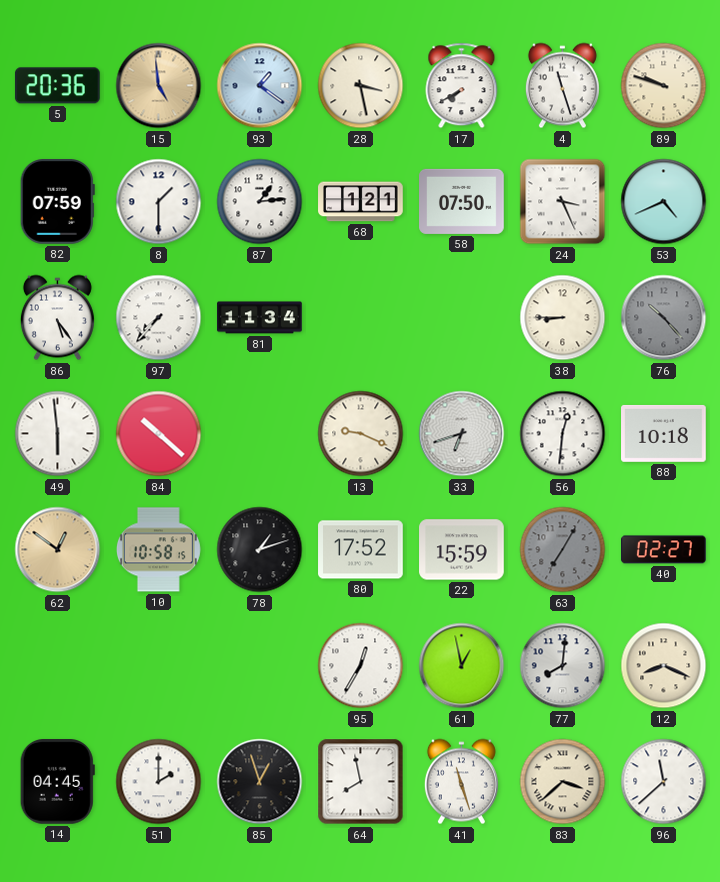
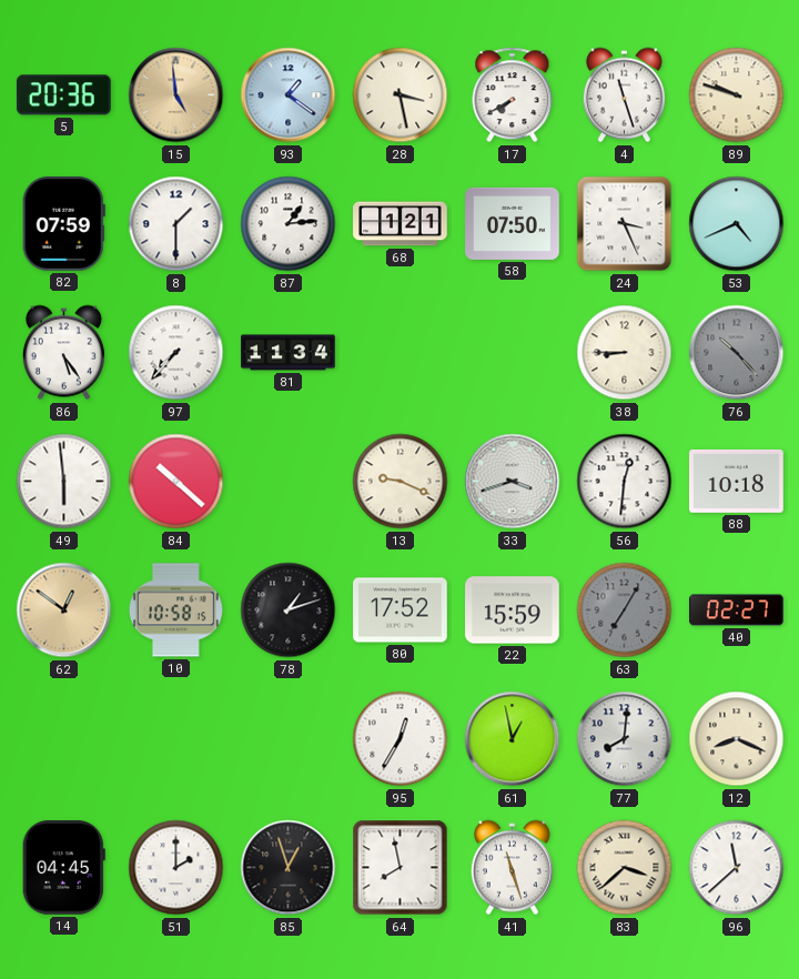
33: 6:42 -> 3:42 (513, 482)
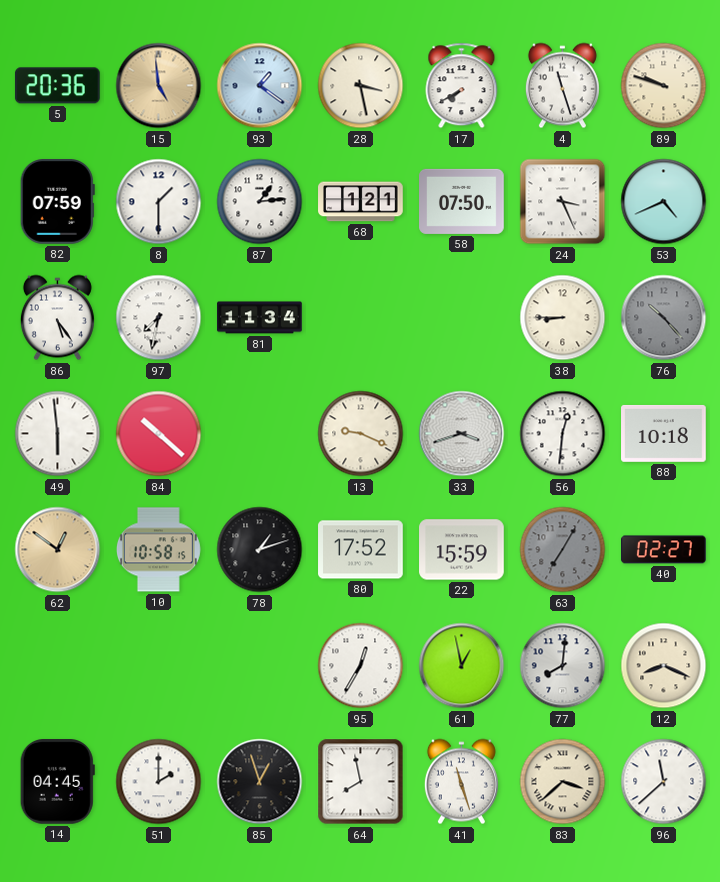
97: 7:37 -> 7:32 (159, 318)
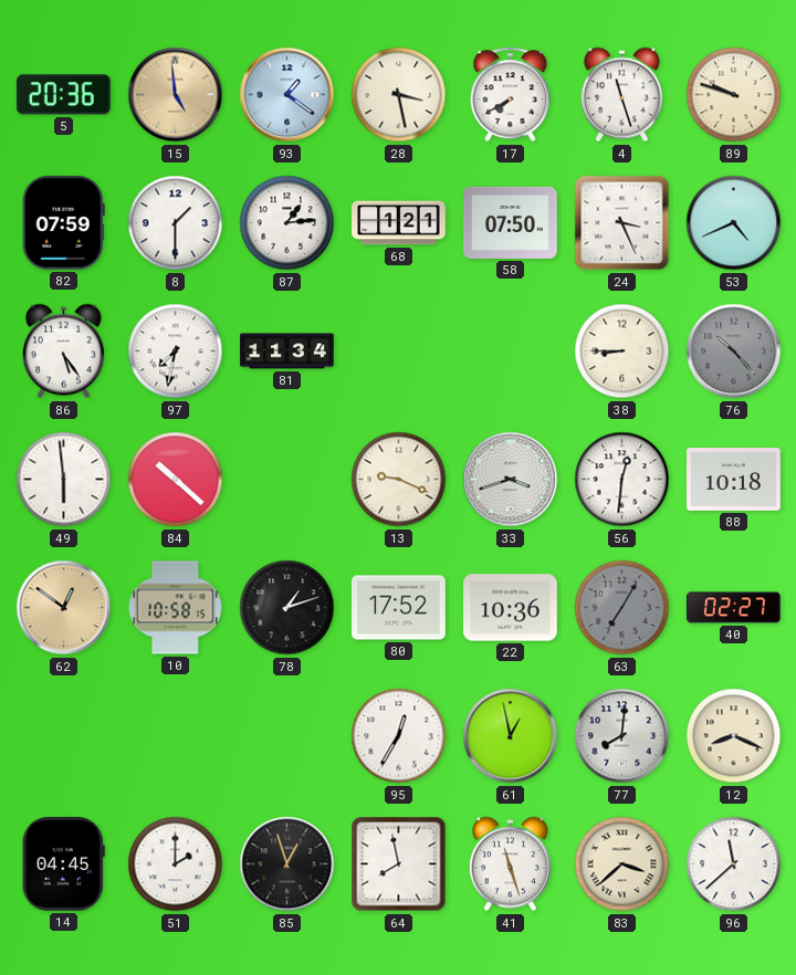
22: 15:59 -> 10:36 (511, 608)
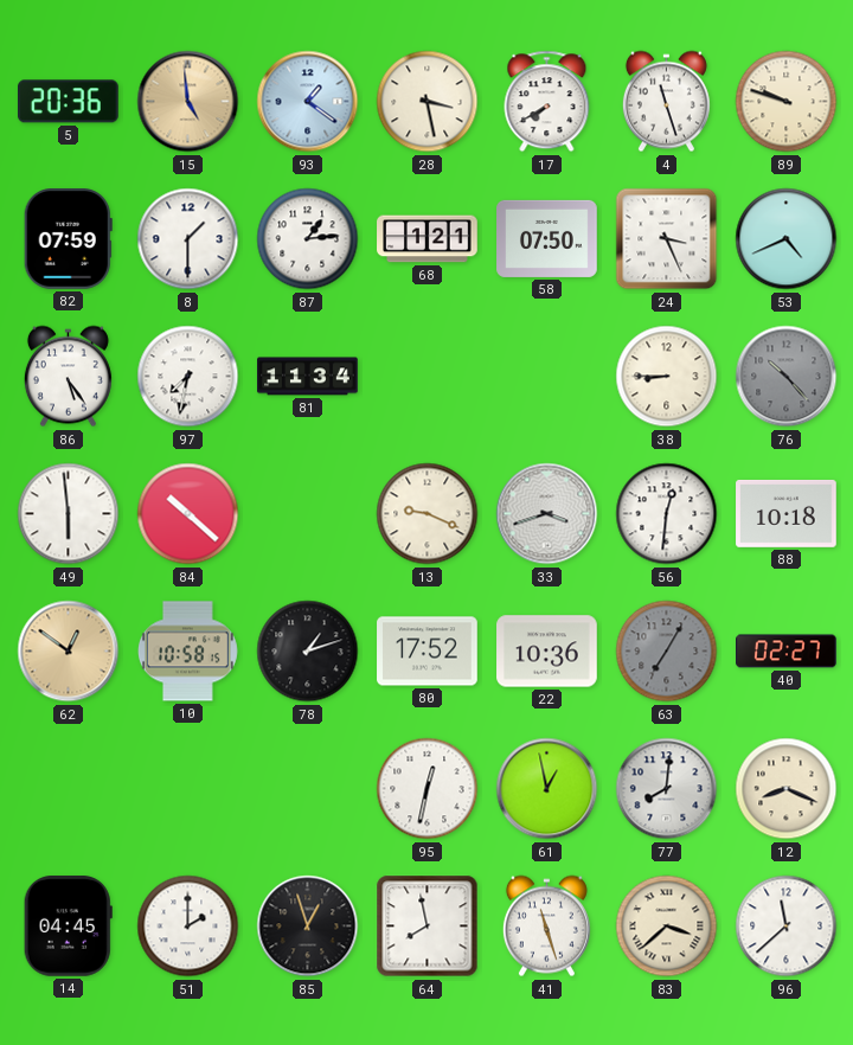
95: 12:35 -> 12:32 (428, 789)
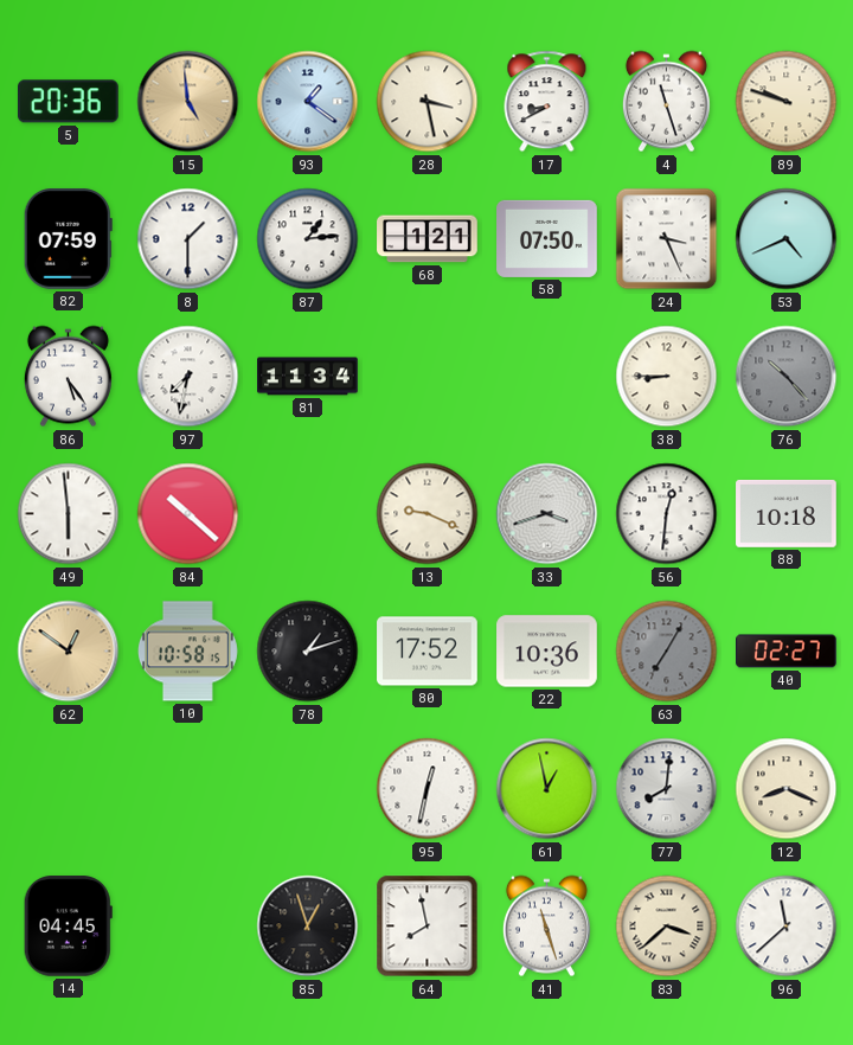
17: 7:40 -> 8:40 (547, 102)
51: 2:00 -> none (188, 927)
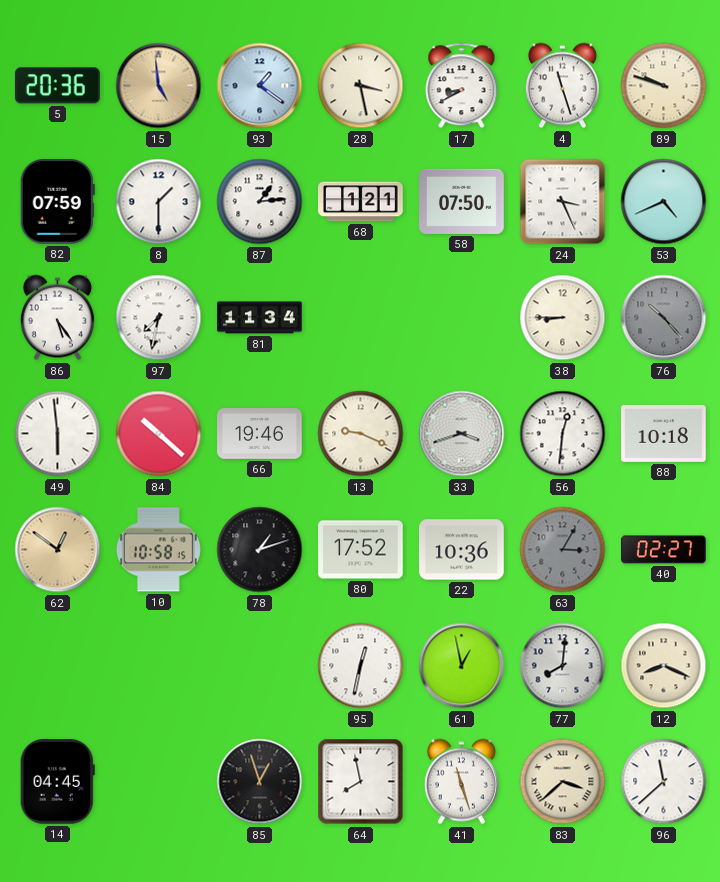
66: none -> 19:46 (260, 434)
63: 7:05 -> 3:05 (563, 550)
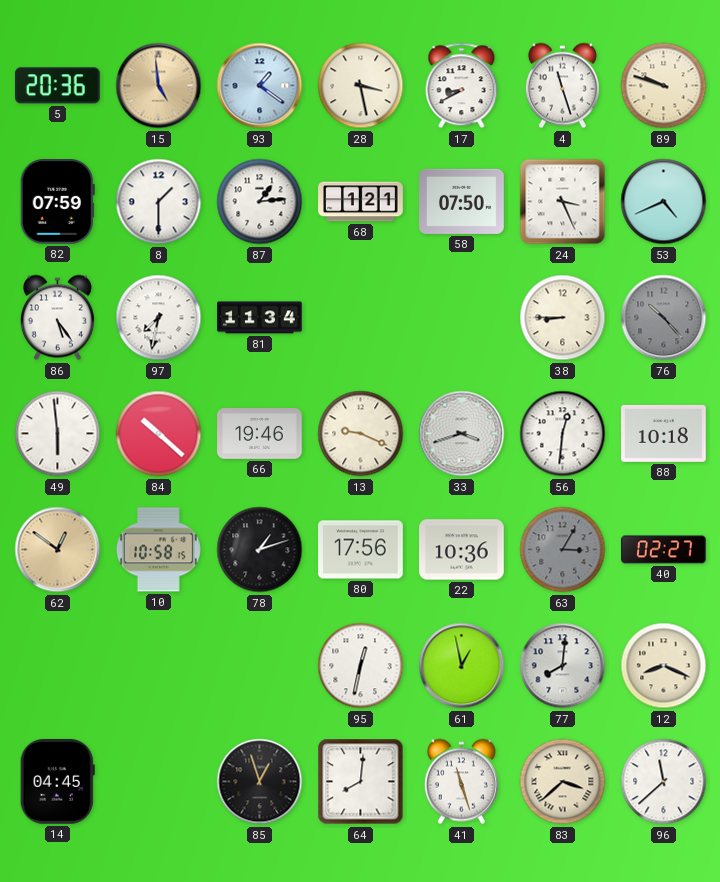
80: 17:52 -> 17:56 (361, 550)
64: 7:58 -> 8:01 (361, 782)
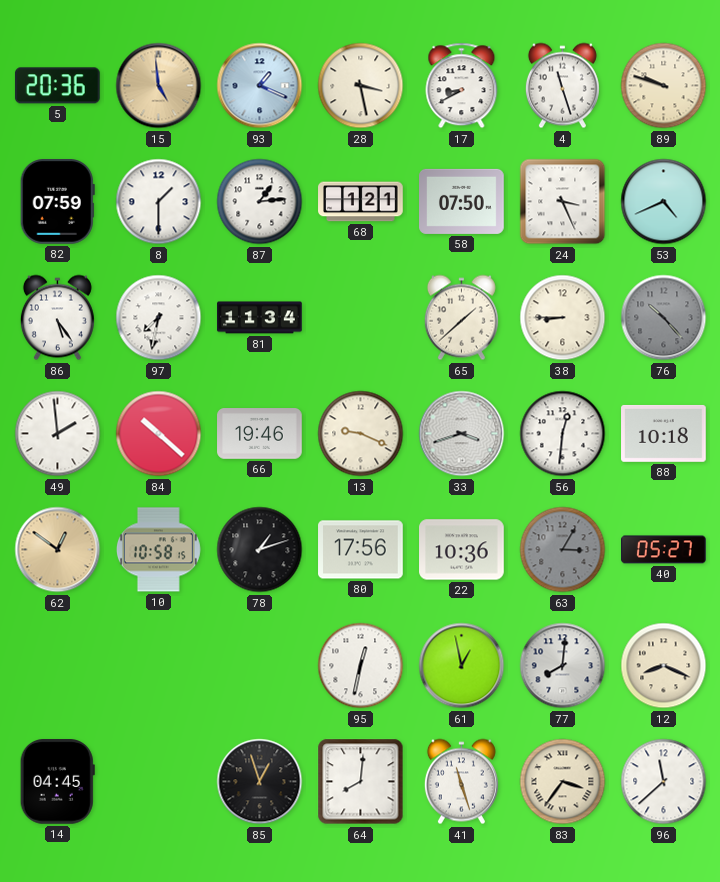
93: 1:21 -> 1:19 (260, 86)
65: none -> 1:38 (461, 318)
49: 5:59 -> 1:59 (58, 434)
40: 02:27 -> 05:27 (664, 550)
83: 3:38 -> 3:36 (563, 782)
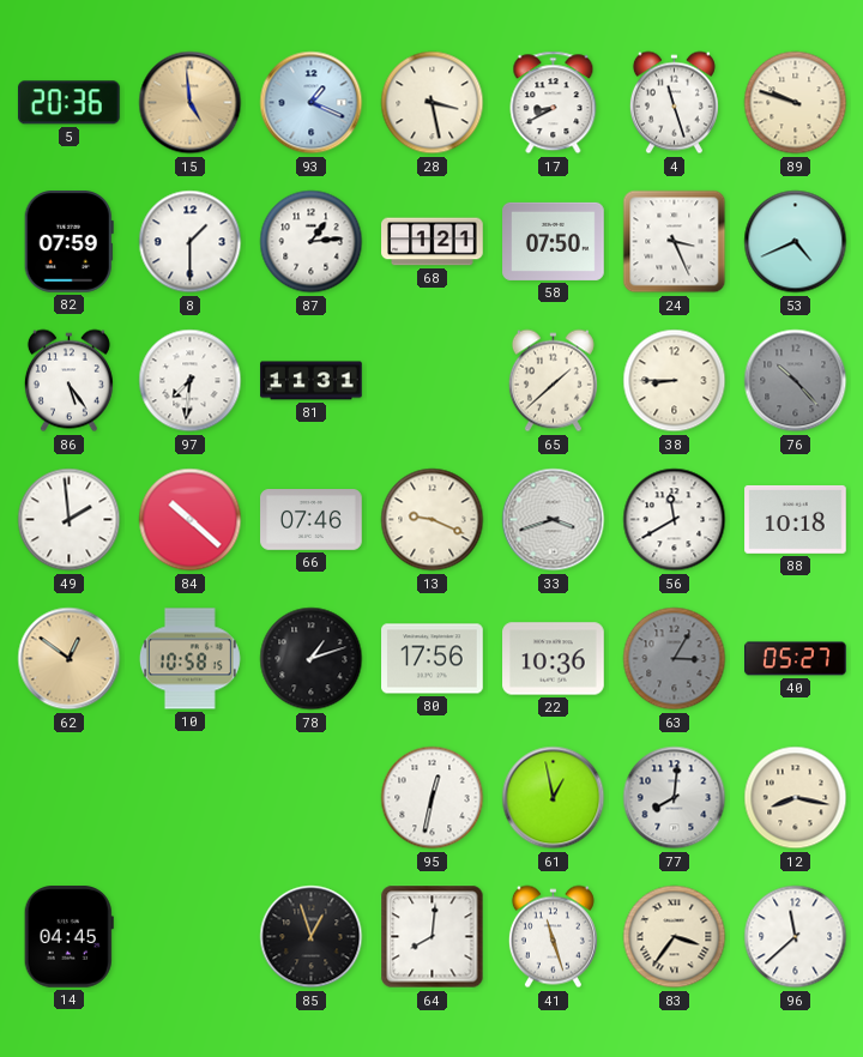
97: 7:32 -> 7:31 (191, 381)
81: 11:34 -> 11:31 (312, 381)
66: 19:46 -> 07:46 (312, 520)
56: 12:31 -> 11:40 (675, 520)
12: 8:19 -> 8:17 (796, 798)
